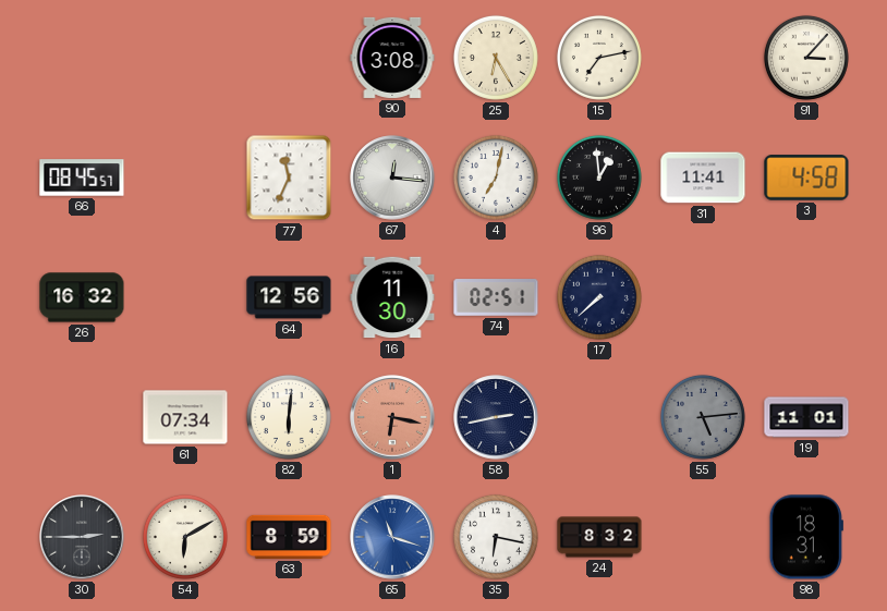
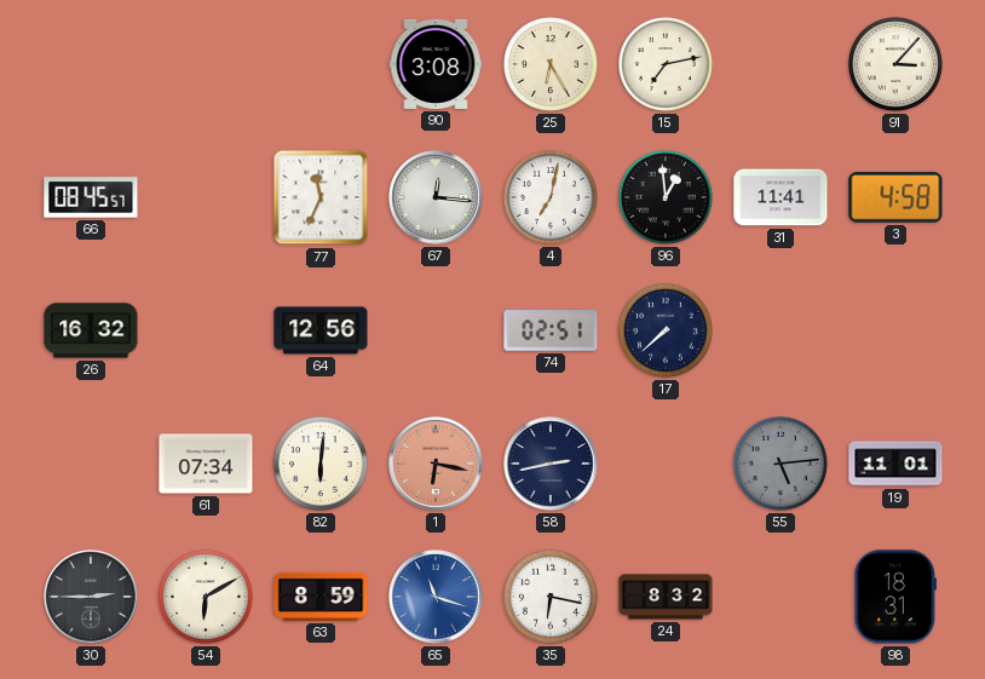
16: 11:30 -> none (392, 297)
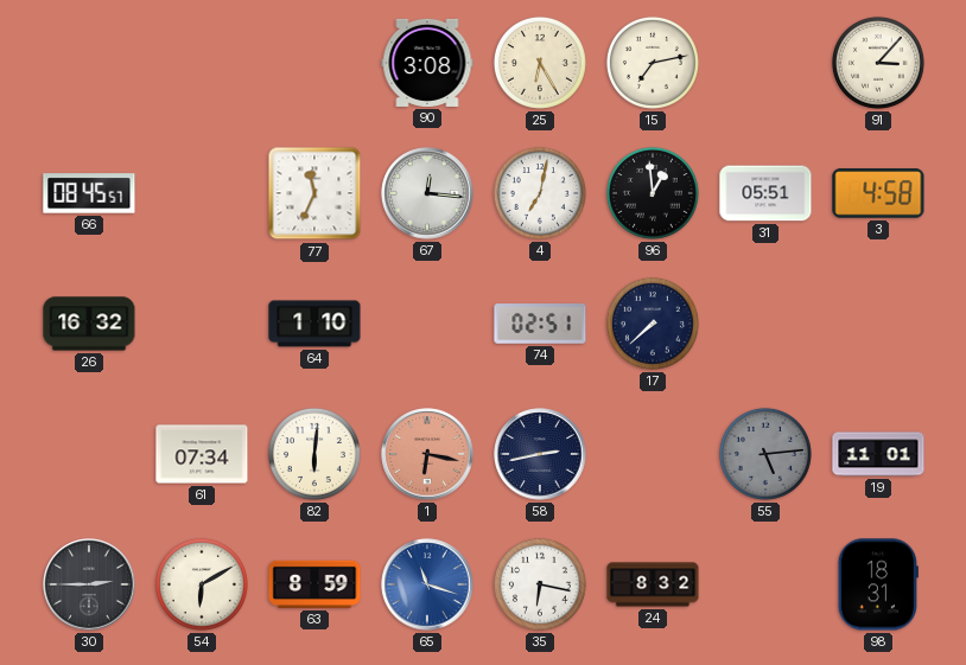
31: 11:41 -> 05:51 (765, 193)
64: 12:56 -> 1:10 (314, 324)
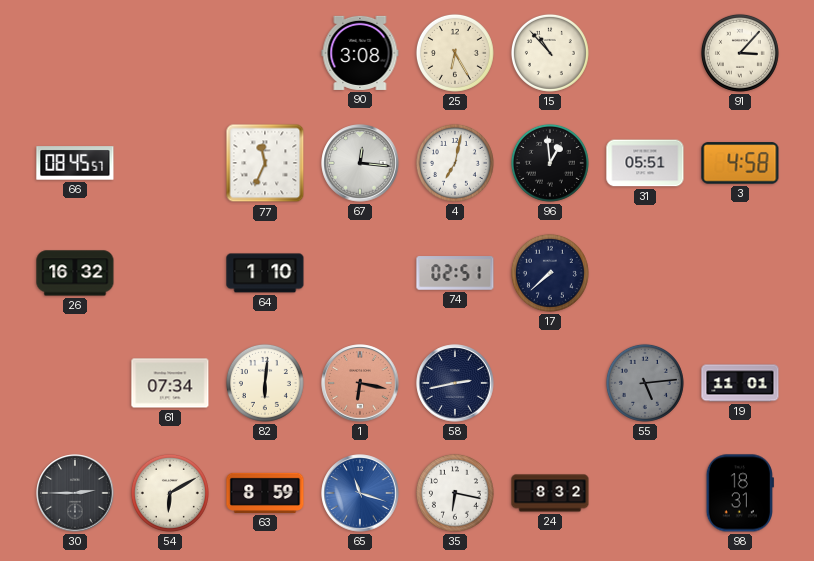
15: 7:13 -> 10:53 (550, 53)
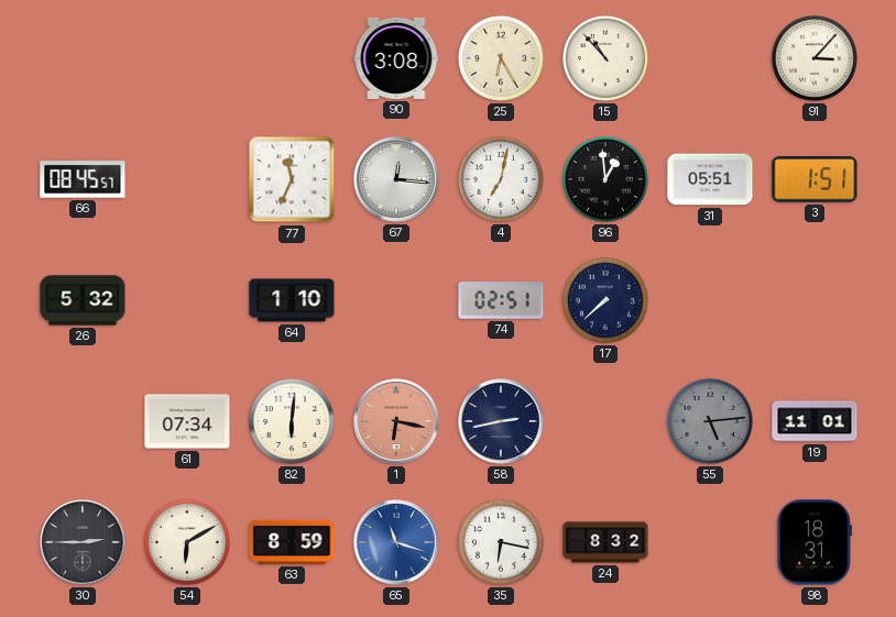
3: 4:58 -> 1:51 (815, 179)
26: 16:32 -> 5:32 (83, 300)
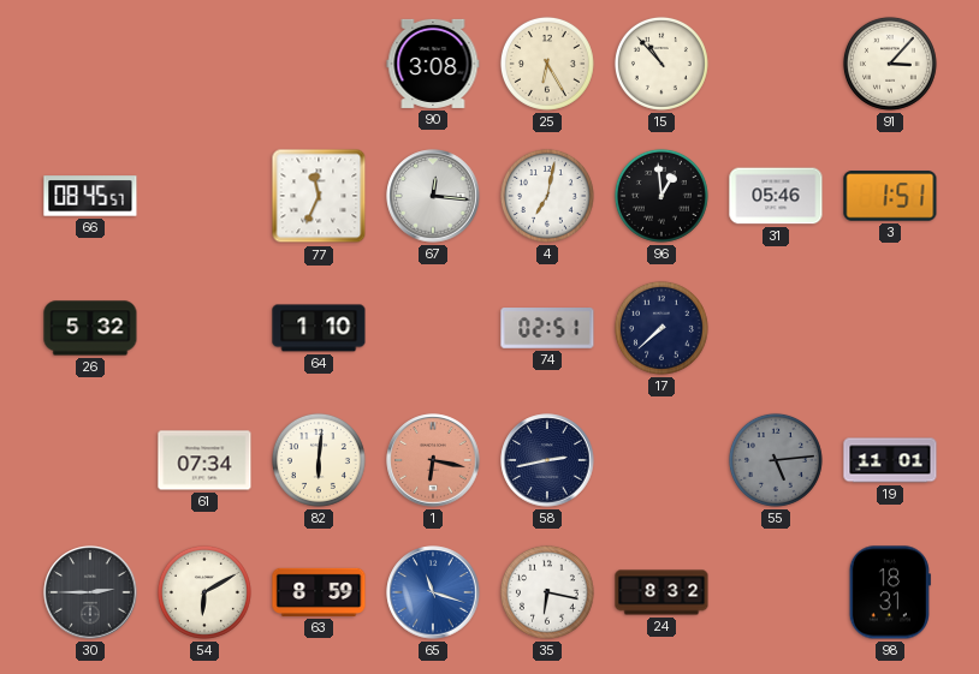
31: 05:51 -> 05:46 (776, 196)
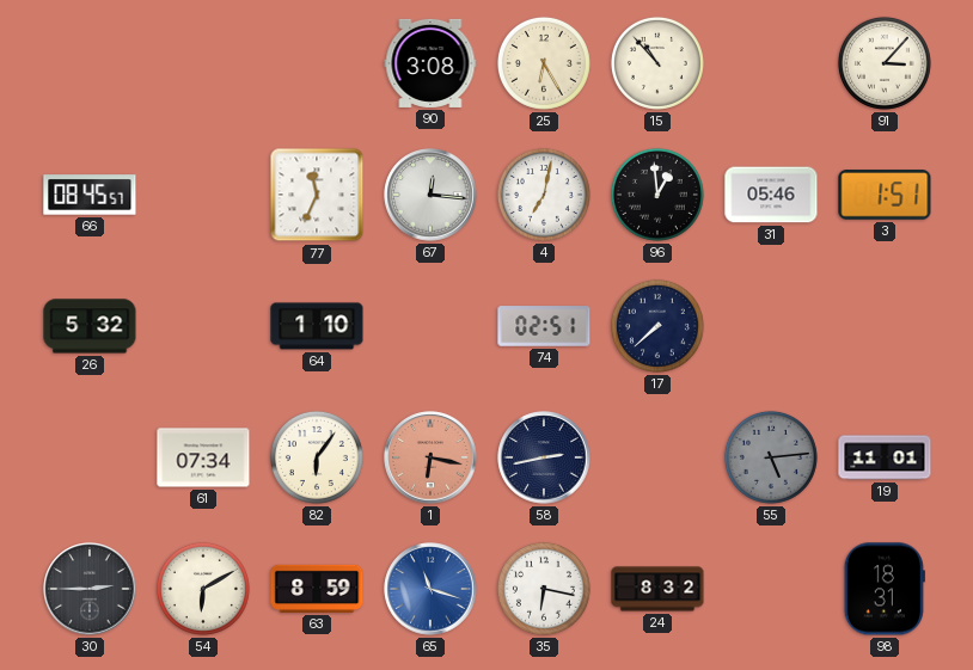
82: 6:01 -> 6:06 (317, 457)
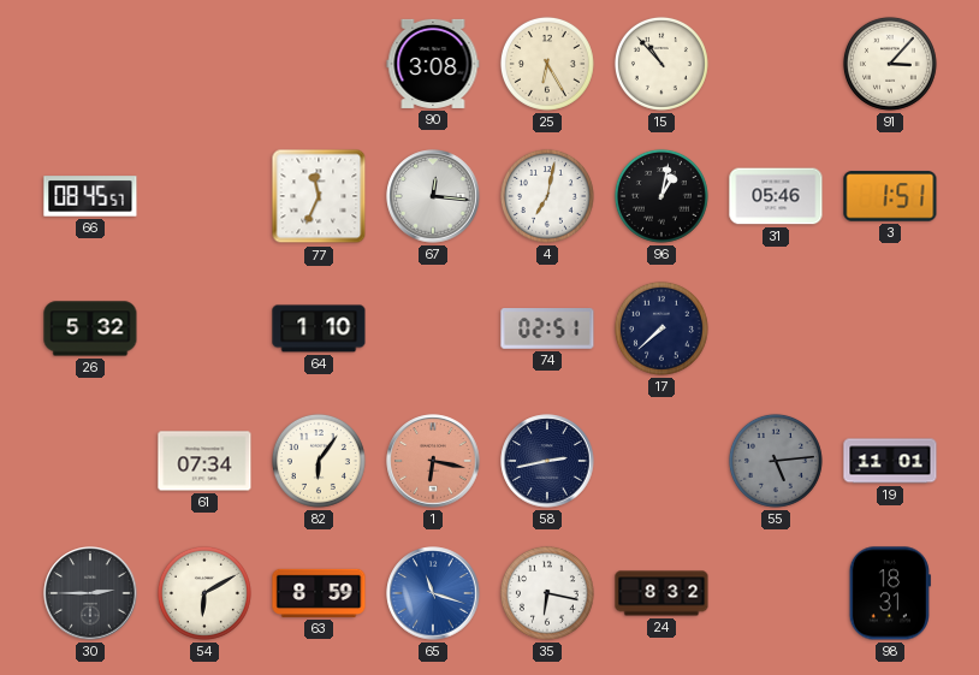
96: 12:59 -> 1:02 (661, 196)
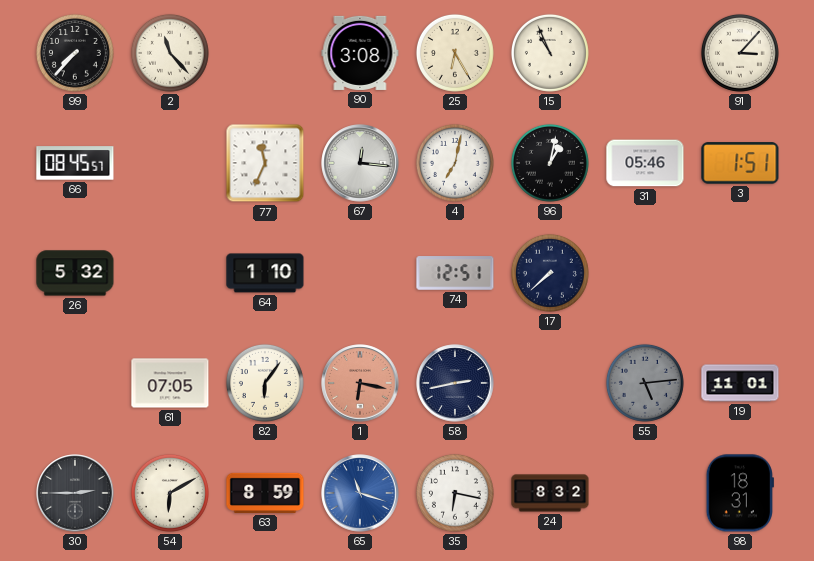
99: none -> 7:37 (75, 53)
2: none -> 11:23 (170, 53)
15: 10:53 -> 10:56 (550, 53)
74: 02:51 -> 12:51 (455, 273)
61: 07:34 -> 07:05 (170, 383)
